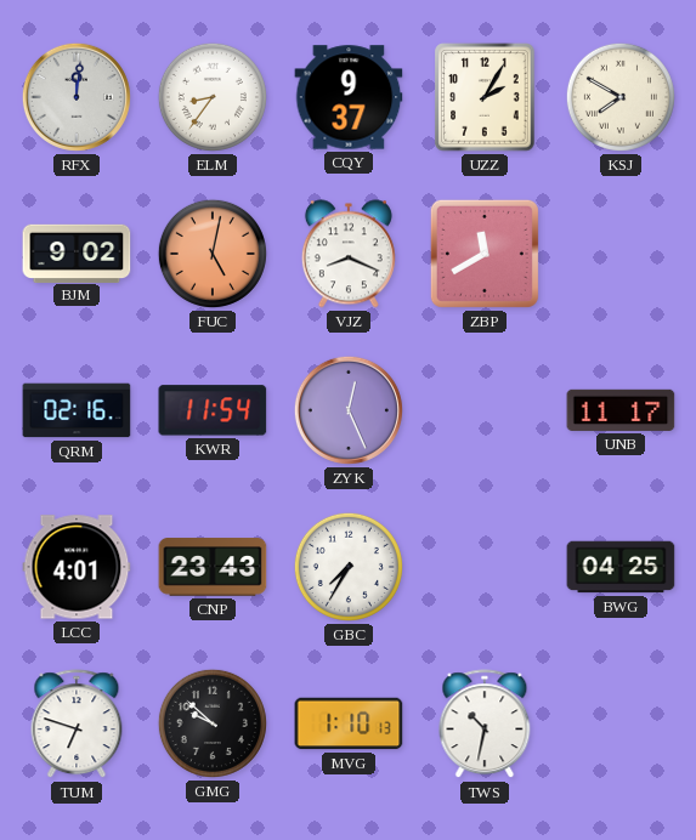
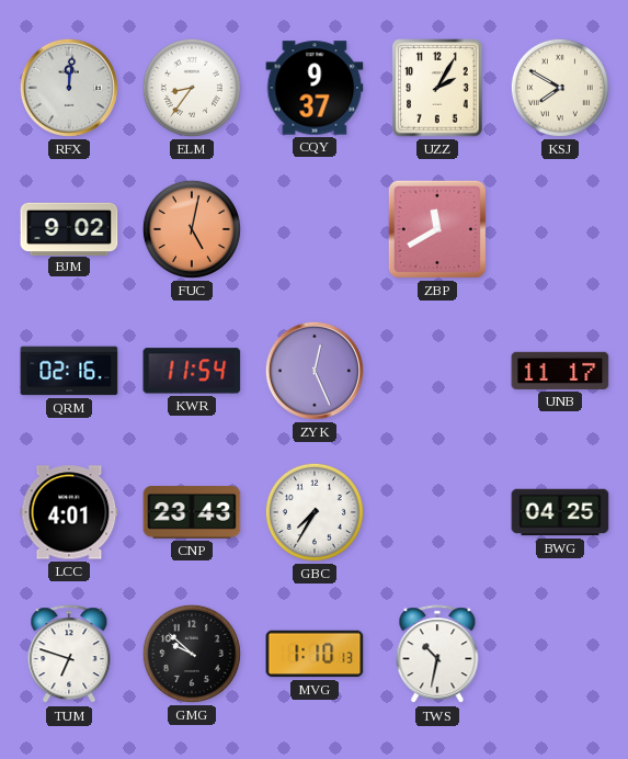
VJZ: 8:19 -> none (349, 254)
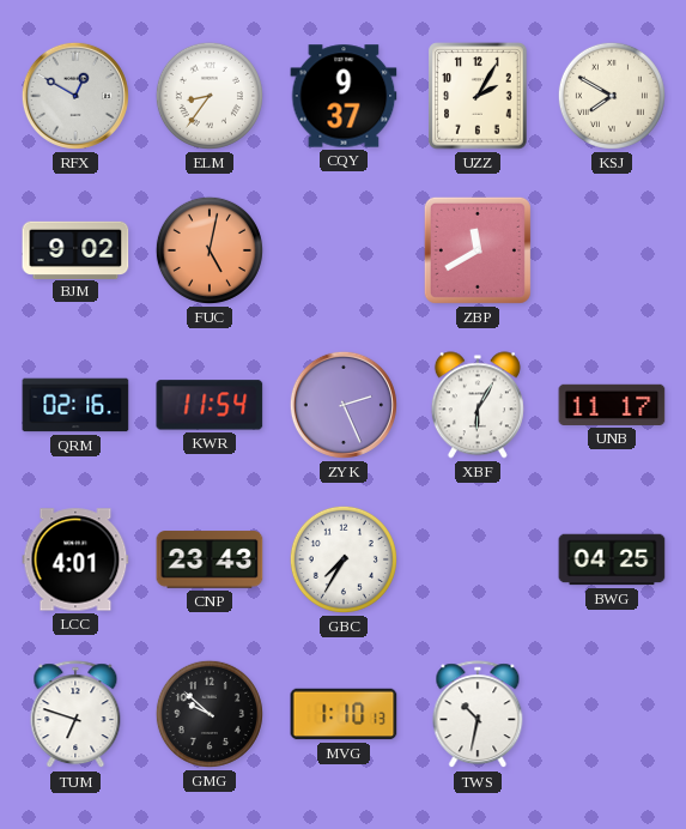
RFX: 12:01 -> 12:50 (75, 96)
ZYK: 12:26 -> 2:26 (344, 405)
XBF: none -> 6:05 (478, 405)
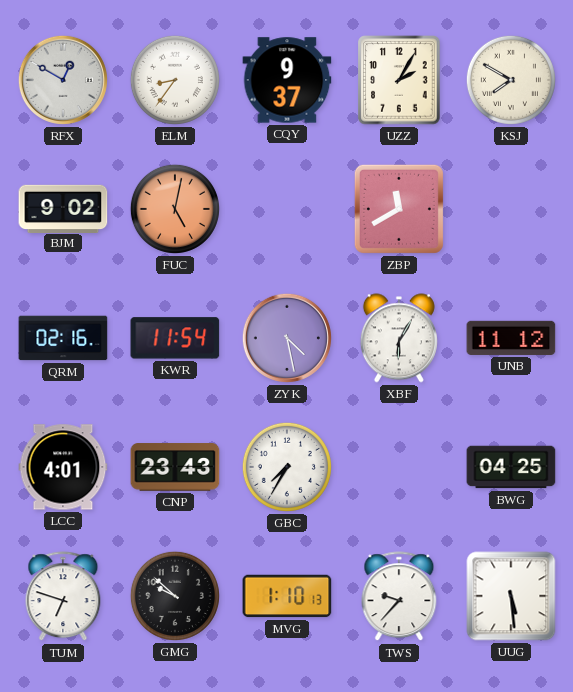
ZYK: 2:26 -> 4:28 (287, 338)
UNB: 11:17 -> 11:12 (511, 338)
TWS: 10:32 -> 9:37 (399, 597)
UUG: none -> 5:29 (511, 596)
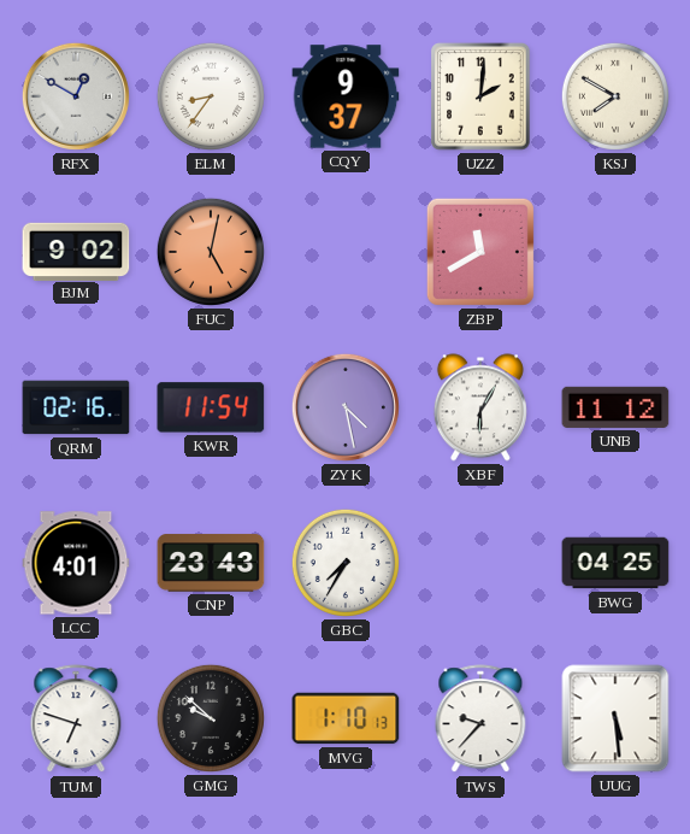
UZZ: 2:05 -> 2:01 (480, 96)
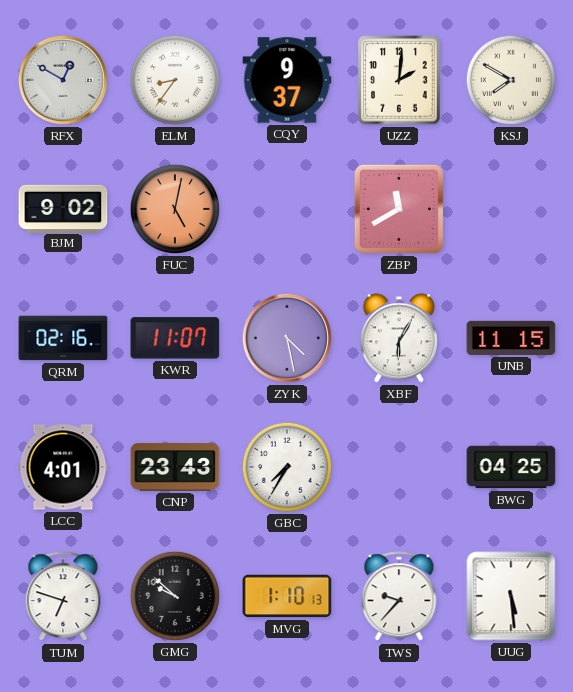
KWR: 11:54 -> 11:07 (175, 338)
UNB: 11:12 -> 11:15 (511, 338)
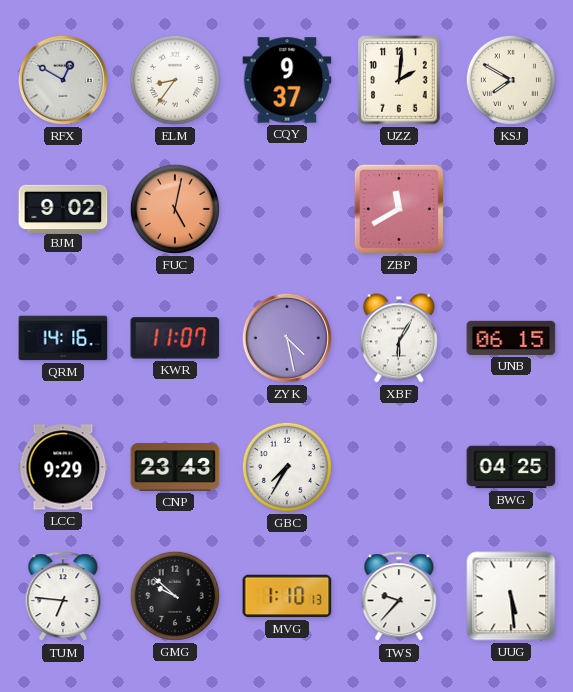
QRM: 02:16 -> 14:16 (63, 338)
UNB: 11:15 -> 06:15 (511, 338)
LCC: 4:01 -> 9:29 (63, 467)
TUM: 6:48 -> 6:46 (63, 597)
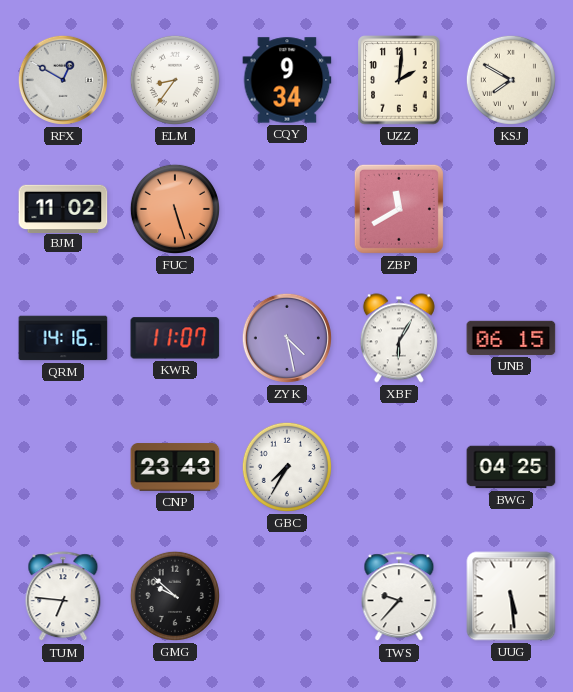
CQY: 9:37 -> 9:34 (287, 80)
BJM: 9:02 -> 11:02 (63, 208)
FUC: 5:02 -> 5:27 (175, 209)
LCC: 9:29 -> none (63, 467)
MVG: 1:10 -> none (287, 596)
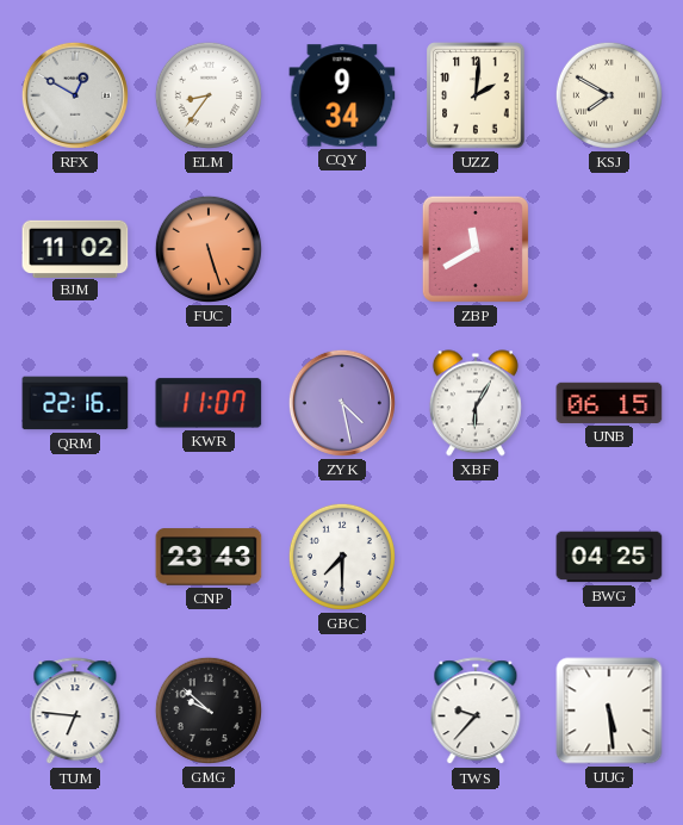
QRM: 14:16 -> 22:16 (75, 403)
GBC: 7:35 -> 7:30 (342, 557)
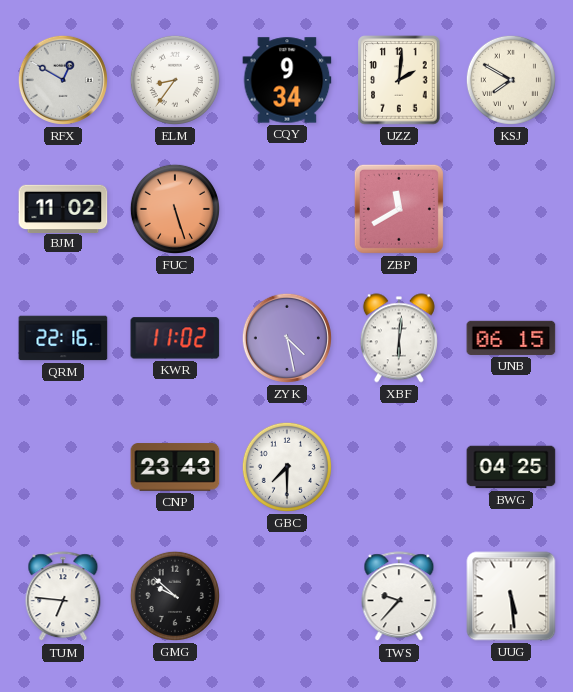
KWR: 11:07 -> 11:02 (175, 338)
XBF: 6:05 -> 6:01 (399, 338)
